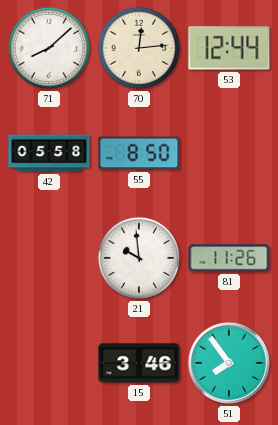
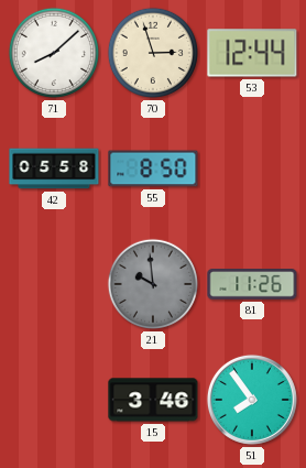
70: 12:14 -> 2:57 (153, 53)
21 dial: white -> grey (153, 284)
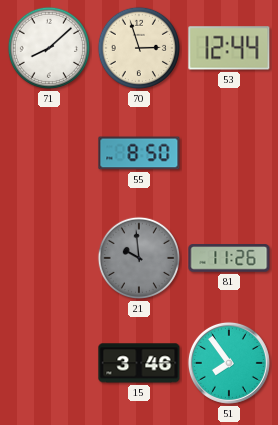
42: 05:58 -> none (54, 168)
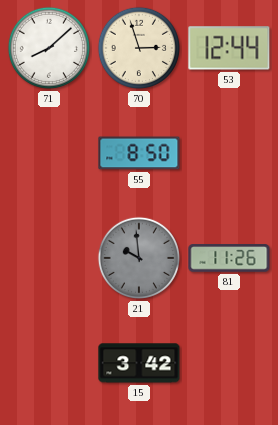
15: 3:46 -> 3:42 (139, 363)
51: 7:54 -> none (229, 363)
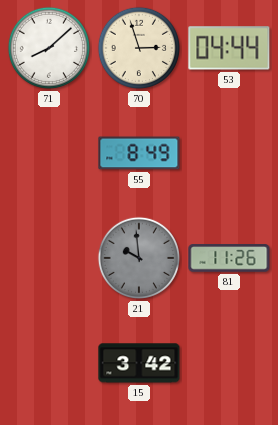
53: 12:44 -> 04:44 (229, 48)
55: 8:50 -> 8:49 (139, 153)
